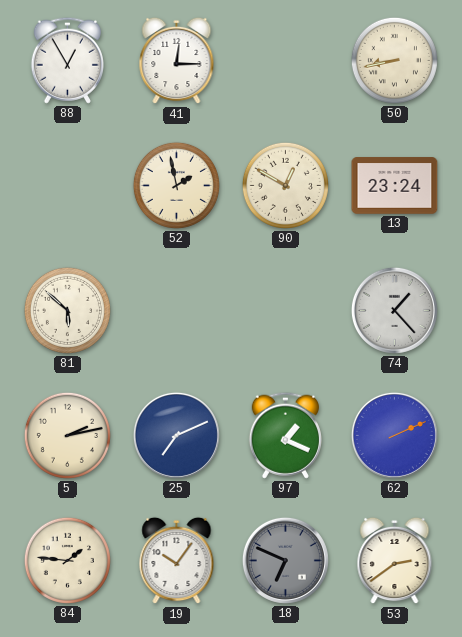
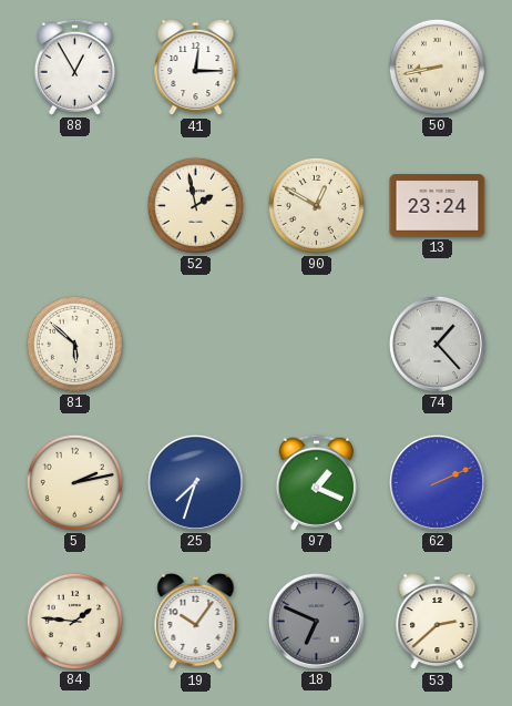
25: 7:11 -> 7:33 (195, 482)
53: 2:39 -> 2:38 (438, 622)
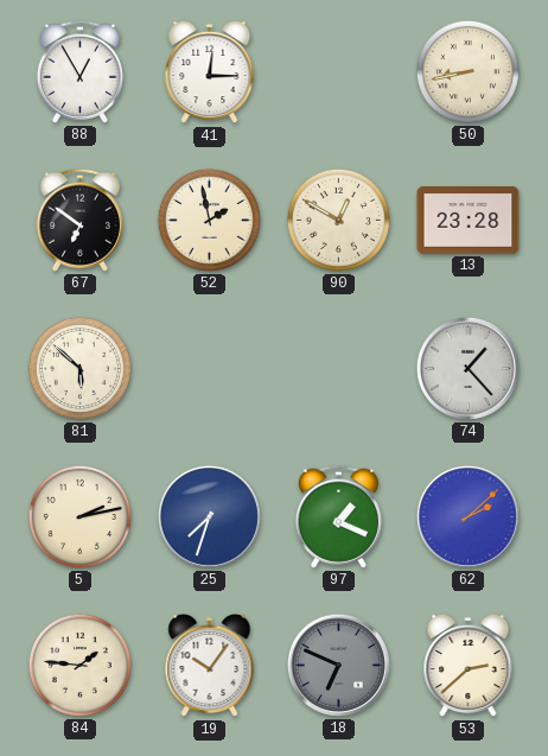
67: none -> 6:51 (79, 220)
13: 23:24 -> 23:28 (469, 221)
62: 2:11 -> 2:08 (467, 516)
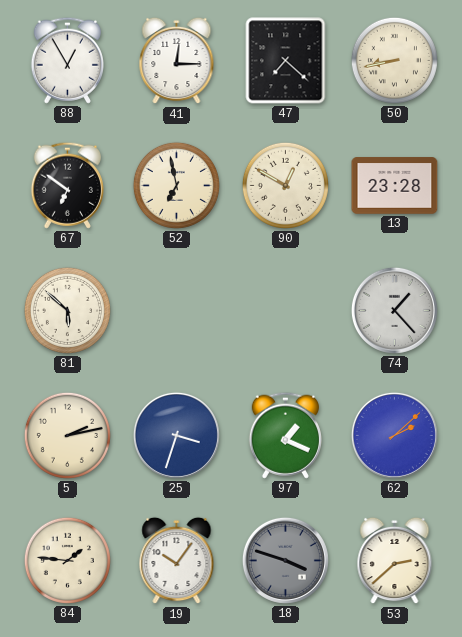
47: none -> 7:22 (286, 61)
52: 1:58 -> 6:58 (176, 185)
25: 7:33 -> 3:33 (176, 435)
18: 6:49 -> 3:48 (285, 560)
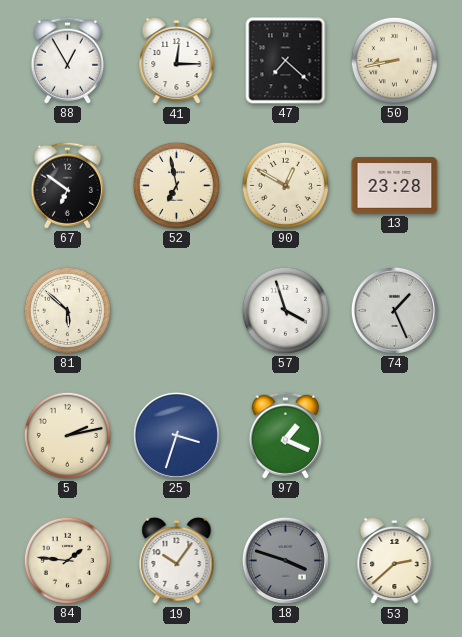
57: none -> 3:57 (285, 310)
74: 1:23 -> 1:26 (394, 310)
62: 2:08 -> none (394, 435)
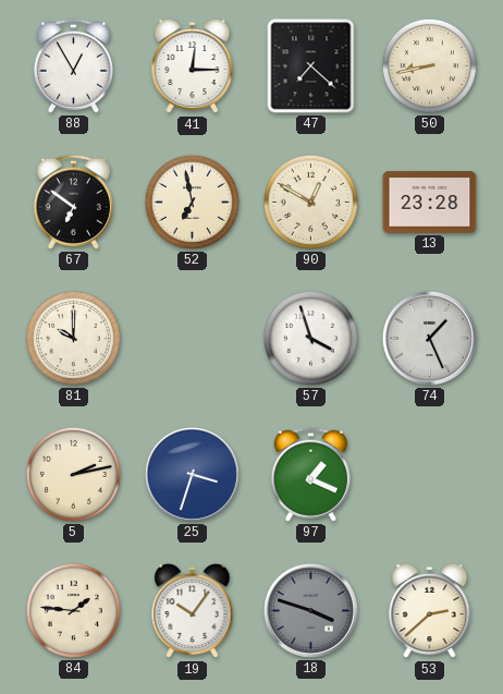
81: 5:52 -> 10:00 (73, 338)
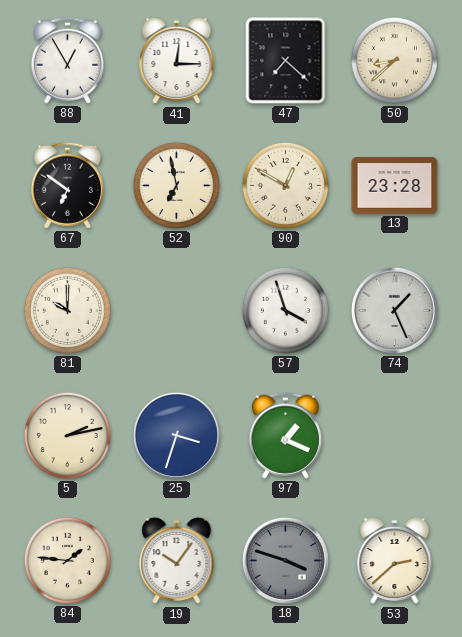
50: 8:43 -> 8:38 (394, 60)
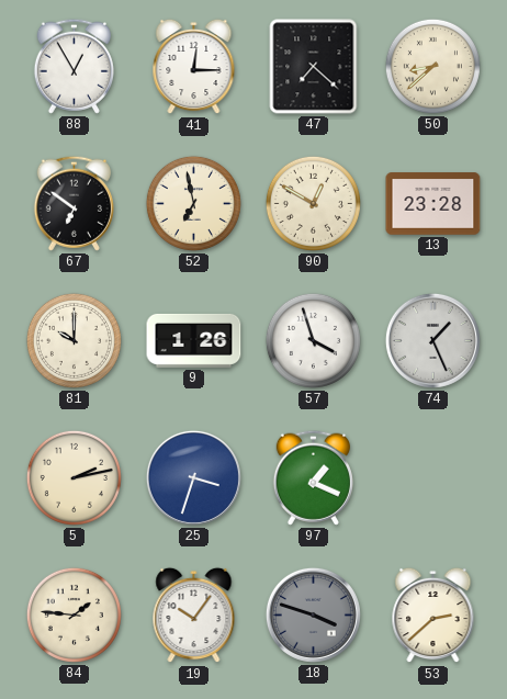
9: none -> 1:26 (194, 340)
